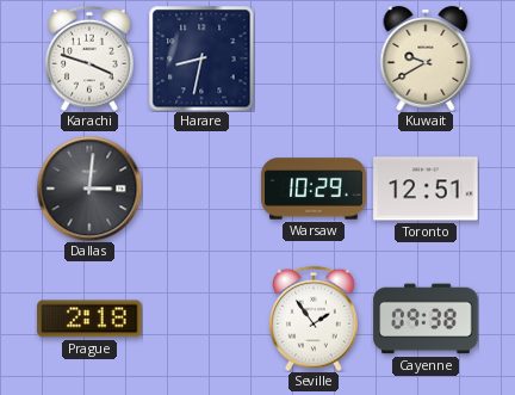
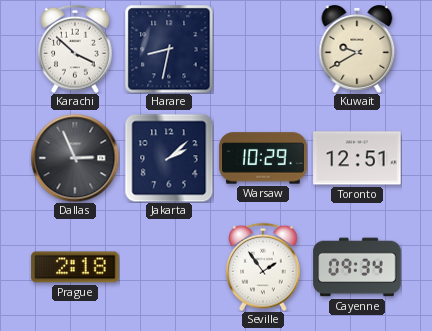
Karachi: 3:48 -> 3:52 (75, 49)
Dallas: 3:01 -> 2:56 (75, 158)
Jakarta: none -> 2:08 (169, 158)
Cayenne: 09:38 -> 09:34 (357, 267)
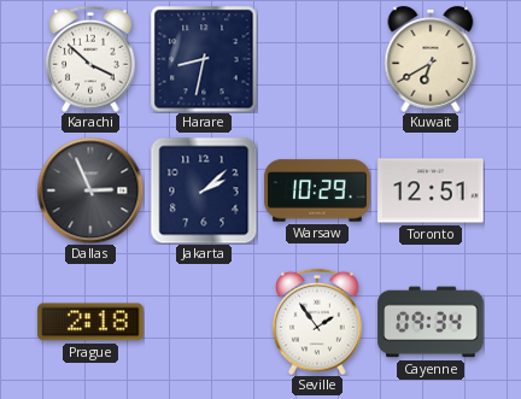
Kuwait: 9:40 -> 6:40 (431, 60)
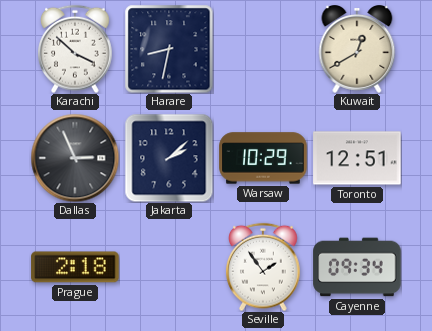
Kuwait: 6:40 -> 12:40 (357, 50)
